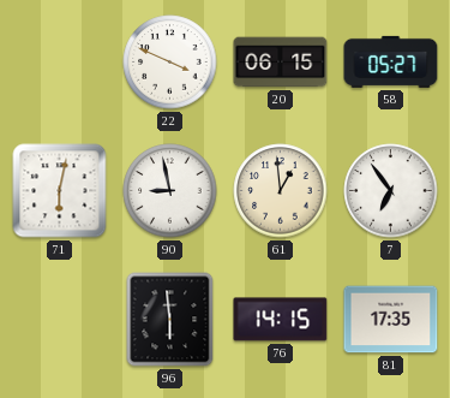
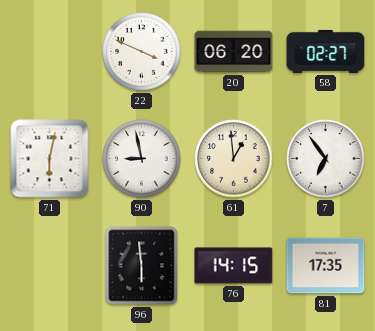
20: 06:15 -> 06:20 (234, 52)
58: 05:27 -> 02:27 (326, 51)
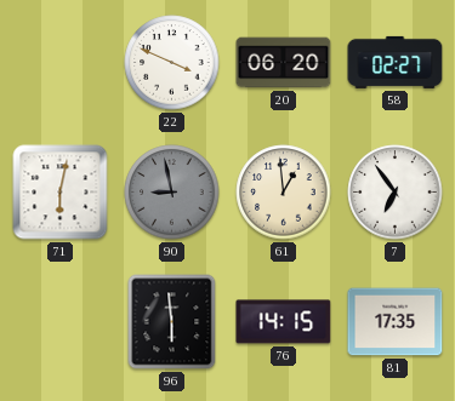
90 dial: white -> grey (172, 193)
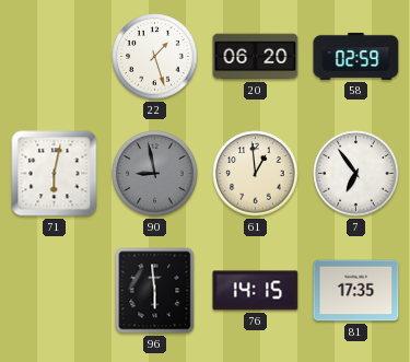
22: 3:49 -> 1:27 (155, 57)
58: 02:27 -> 02:59 (356, 56)
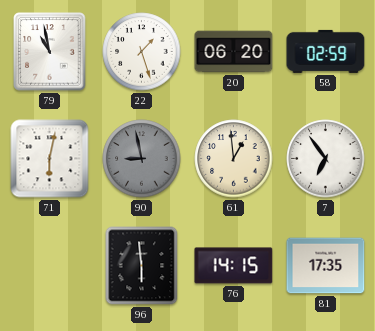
79: none -> 10:58 (50, 52)
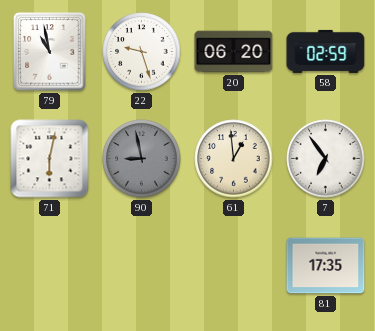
22: 1:27 -> 9:27 (142, 52)
96: 5:59 -> none (142, 266)
76: 14:15 -> none (234, 266)
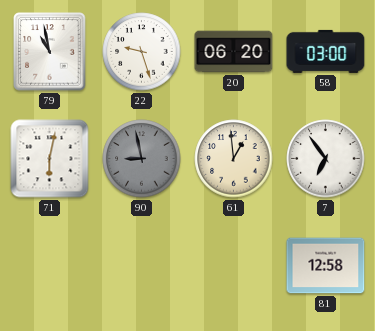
58: 02:59 -> 03:00 (326, 51)
81: 17:35 -> 12:58 (326, 266)
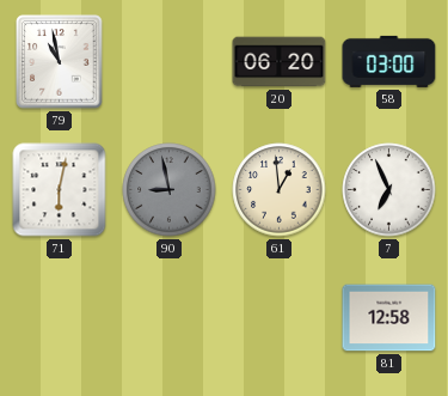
22: 9:27 -> none (142, 52)
7: 6:54 -> 6:56 (389, 190)
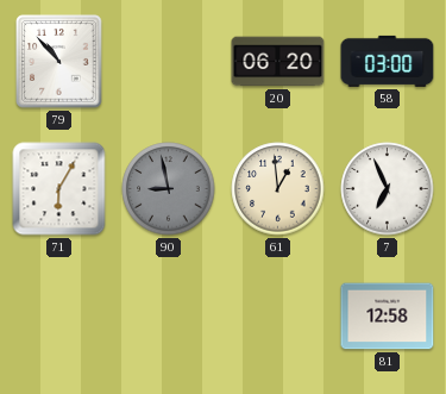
79: 10:58 -> 10:53 (59, 62)
71: 6:02 -> 6:05 (59, 189)
